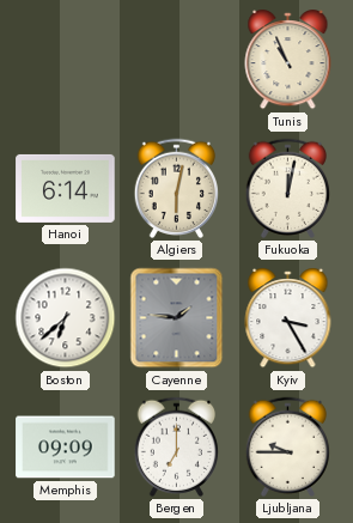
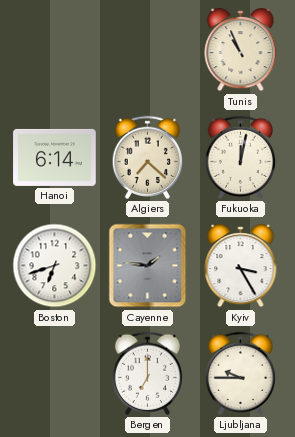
Algiers: 6:02 -> 7:22 (147, 157)
Boston: 6:38 -> 6:42 (55, 266)
Memphis: 09:09 -> none (66, 448)
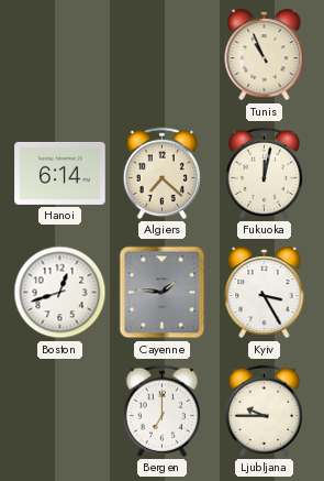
Boston: 6:42 -> 12:42 (60, 293)
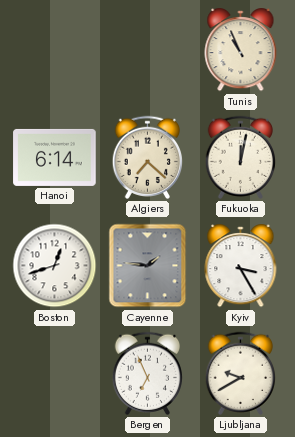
Bergen: 7:00 -> 6:56 (147, 373)
Ljubljana: 9:45 -> 9:40 (240, 373)
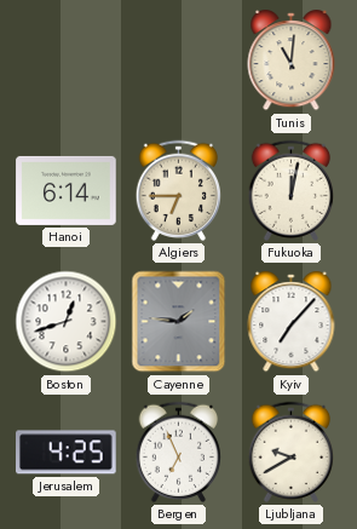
Tunis: 10:56 -> 11:01 (292, 62)
Algiers: 7:22 -> 6:45 (178, 190)
Kyiv: 3:25 -> 7:07 (292, 323)
Jerusalem: none -> 4:25 (67, 453)
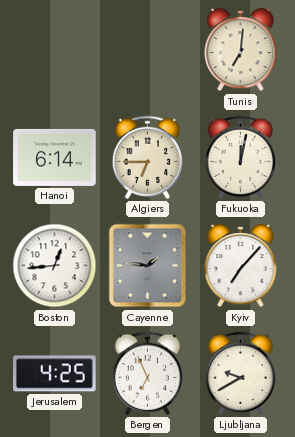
Tunis: 11:01 -> 7:01 (241, 51)
Boston: 12:42 -> 12:44 (55, 266)
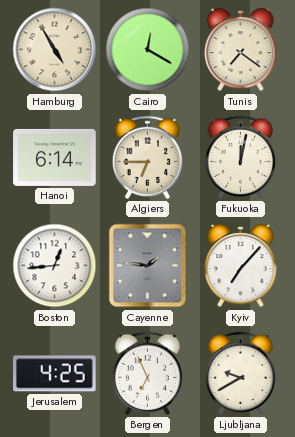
Hamburg: none -> 4:55 (55, 50)
Cairo: none -> 12:20 (148, 50)
Tunis: 7:01 -> 7:21 (241, 51)
